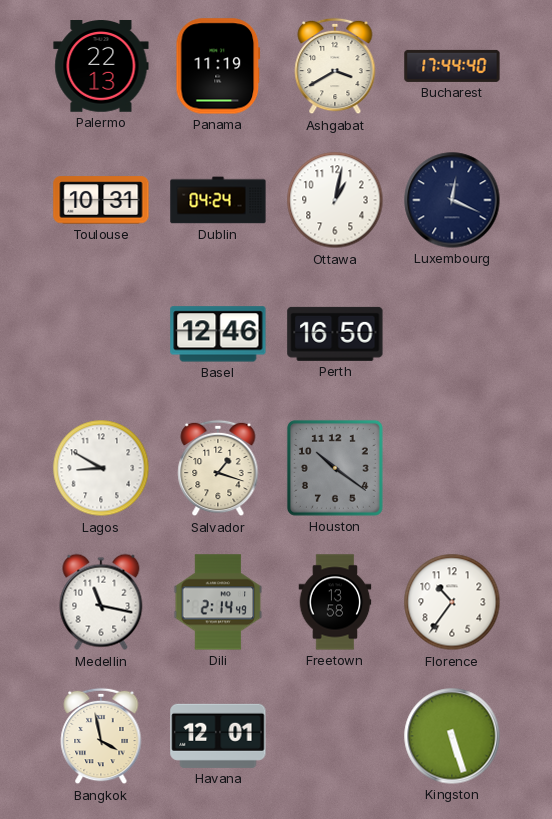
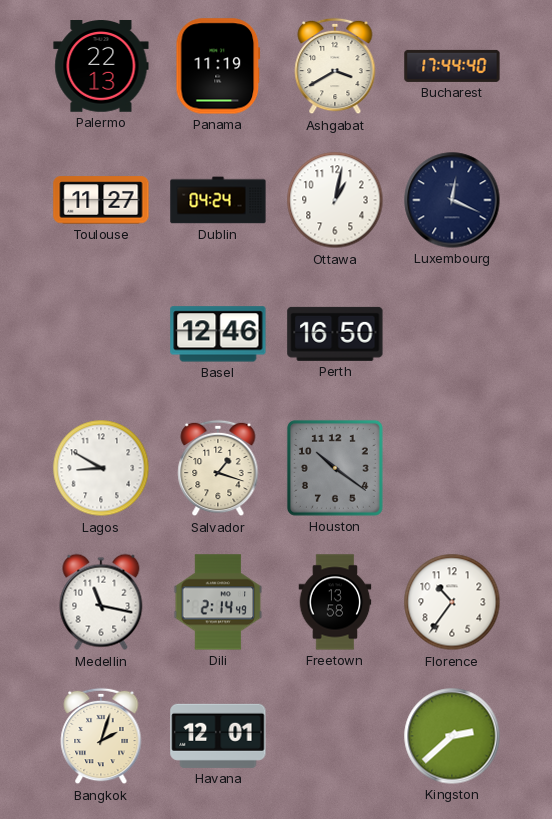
Toulouse: 10:31 -> 11:27 (101, 200)
Bangkok: 3:58 -> 2:03 (101, 736)
Kingston: 5:27 -> 2:38 (452, 736)
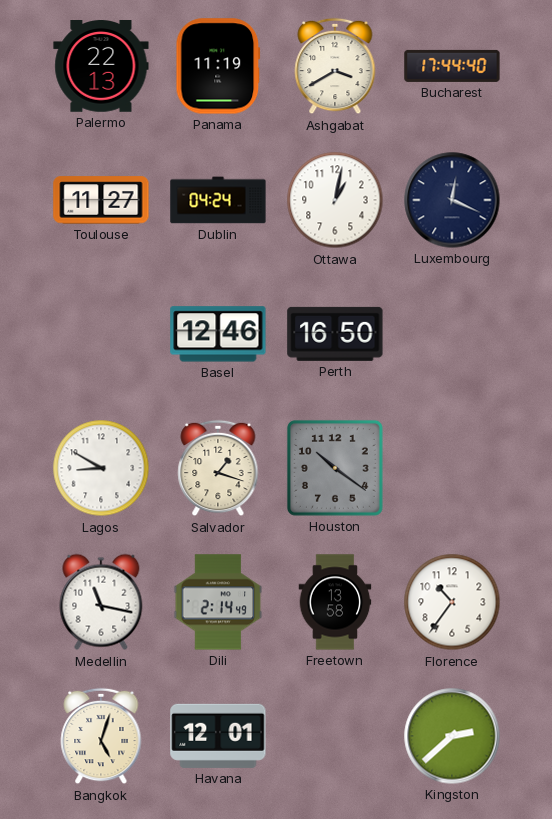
Bangkok: 2:03 -> 5:03 (101, 736)
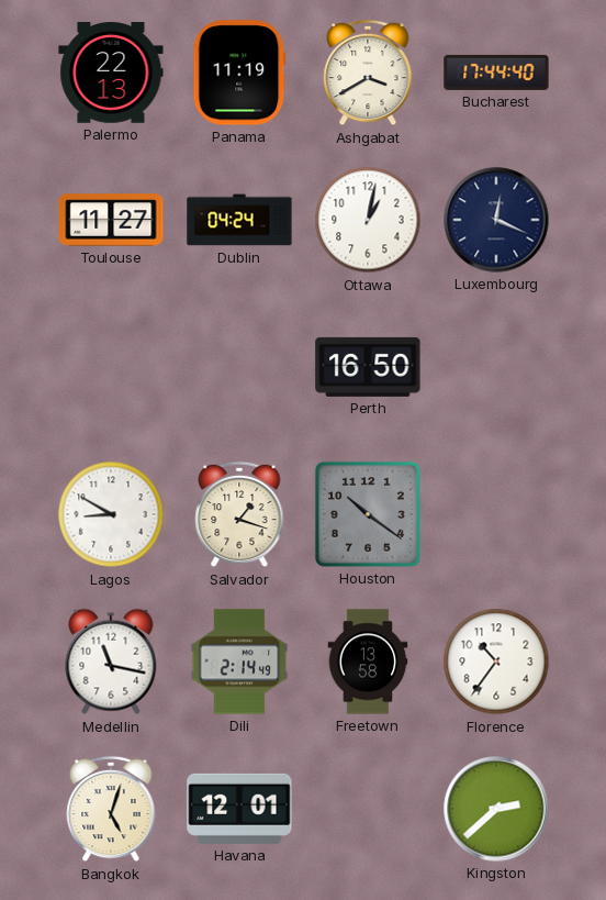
Basel: 12:46 -> none (218, 334)
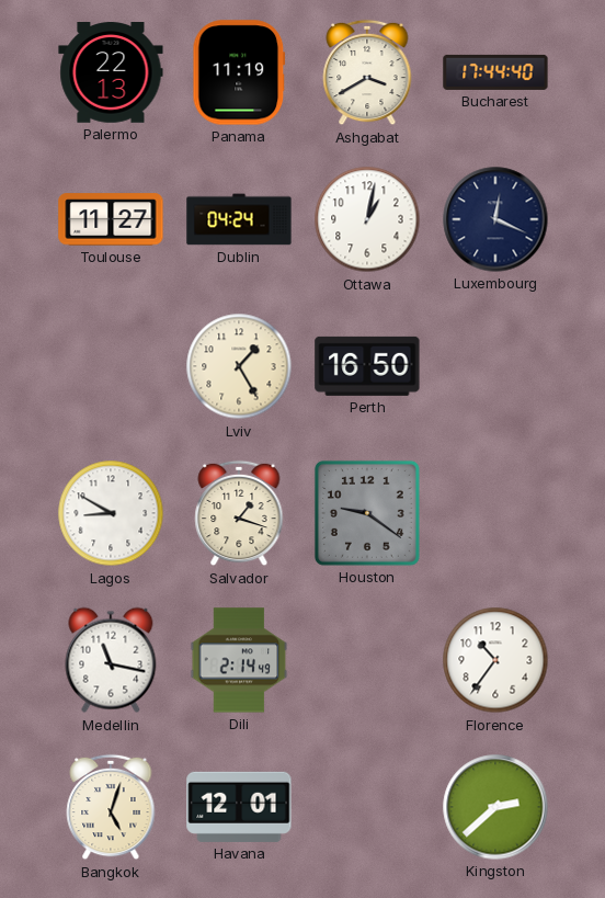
Lviv: none -> 1:25 (239, 366)
Houston: 10:21 -> 9:21 (367, 513)
Freetown: 13:58 -> none (368, 662)
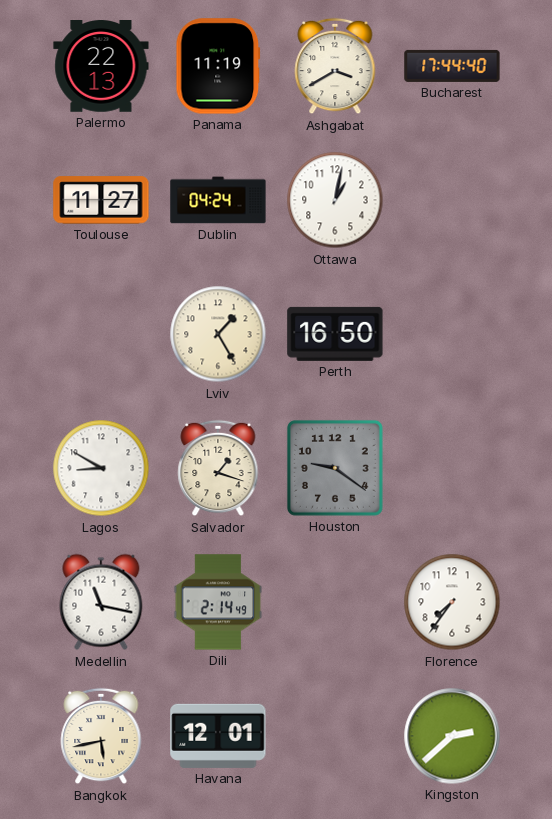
Luxembourg: 12:19 -> none (495, 219)
Florence: 10:36 -> 7:36 (452, 602)
Bangkok: 5:03 -> 5:43 (101, 736)
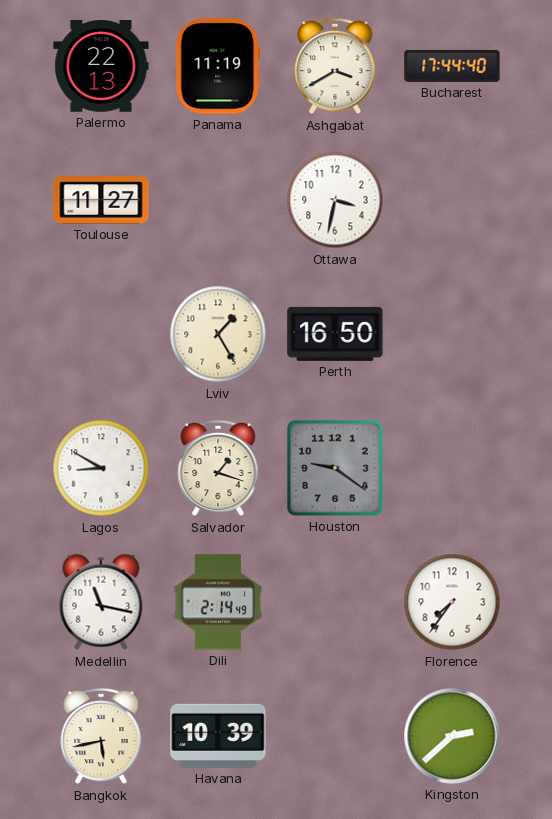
Dublin: 04:24 -> none (218, 200)
Ottawa: 1:02 -> 3:32 (335, 200)
Havana: 12:01 -> 10:39 (218, 736)
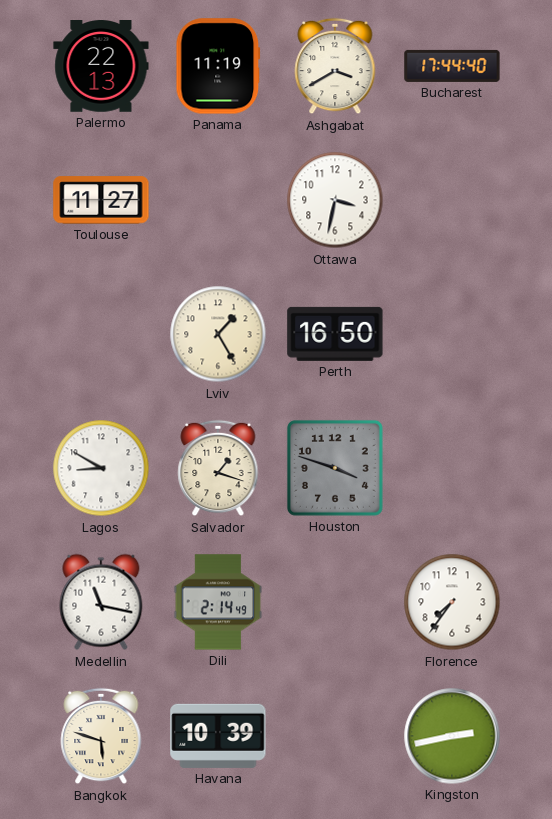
Houston: 9:21 -> 3:48 (335, 468)
Bangkok: 5:43 -> 5:48 (101, 736)
Kingston: 2:38 -> 2:43 (452, 736)
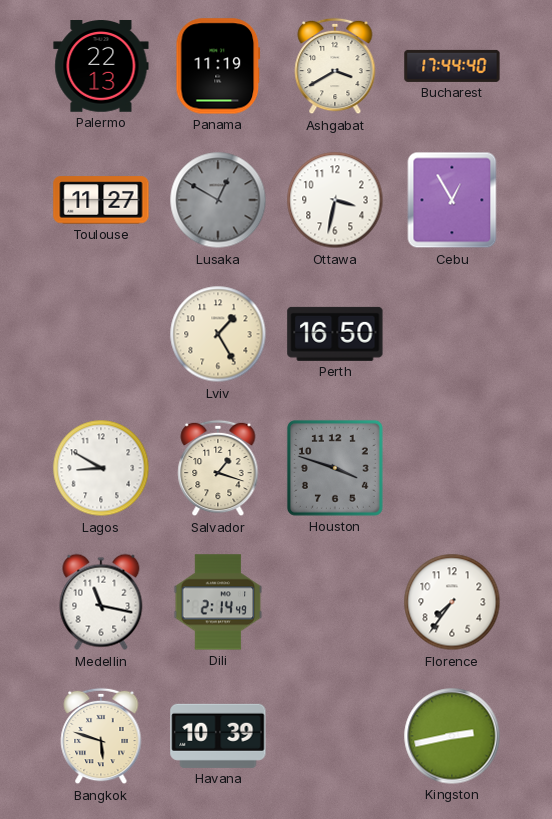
Lusaka: none -> 12:50 (218, 200)
Cebu: none -> 12:55 (452, 200)
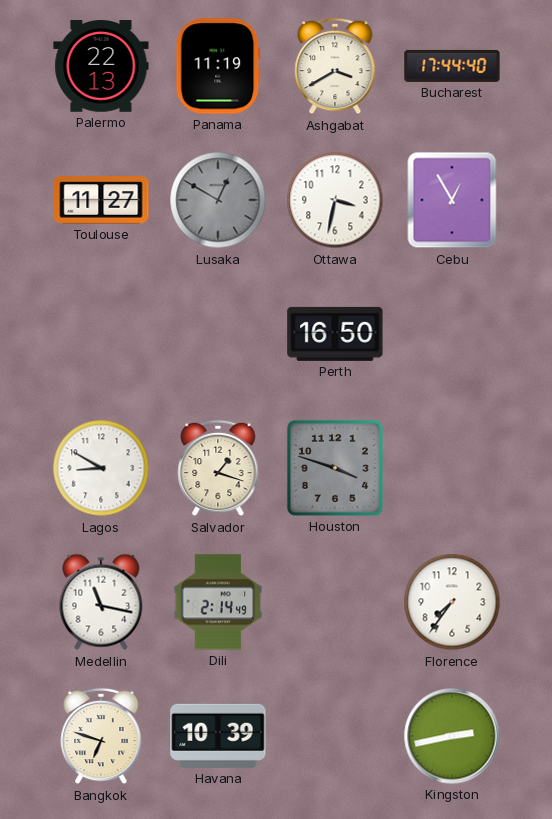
Lviv: 1:25 -> none (218, 334)
Bangkok: 5:48 -> 6:48 (101, 736)
